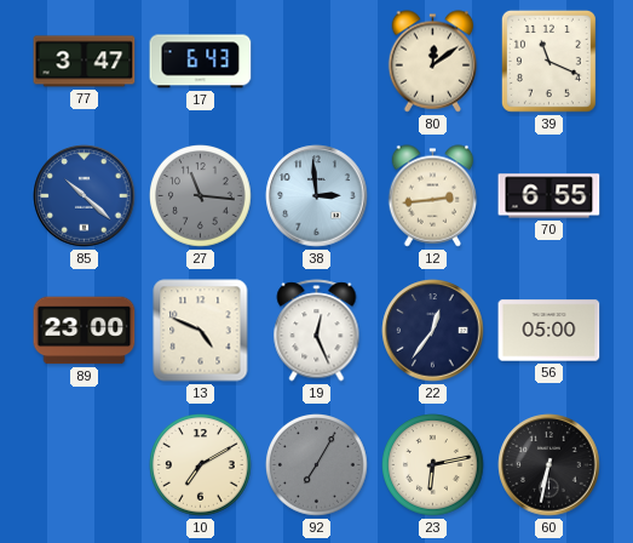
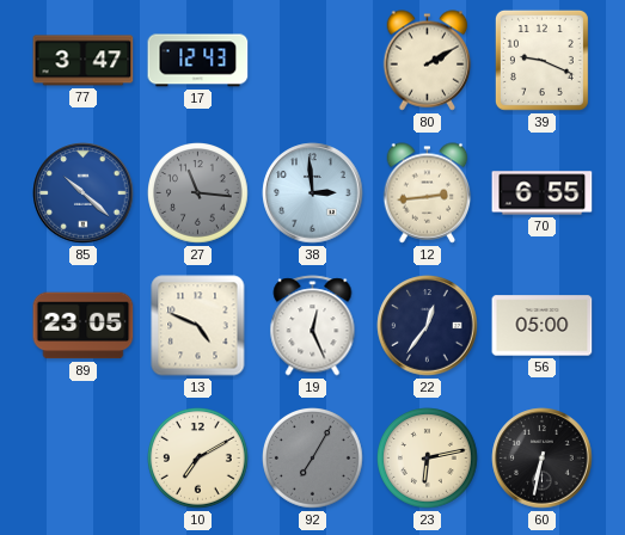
17: 6:43 -> 12:43 (198, 61)
80: 12:09 -> 2:10 (428, 61)
39: 11:19 -> 9:19 (541, 60)
89: 23:00 -> 23:05 (84, 326)
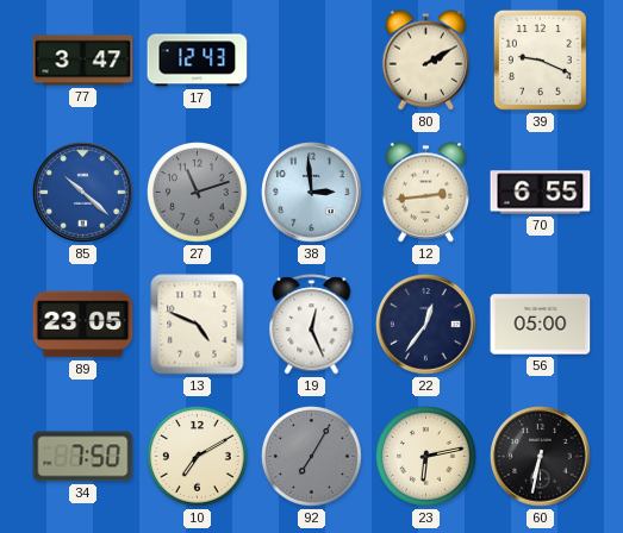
27: 11:16 -> 11:12 (198, 193)
34: none -> 7:50 (83, 457)
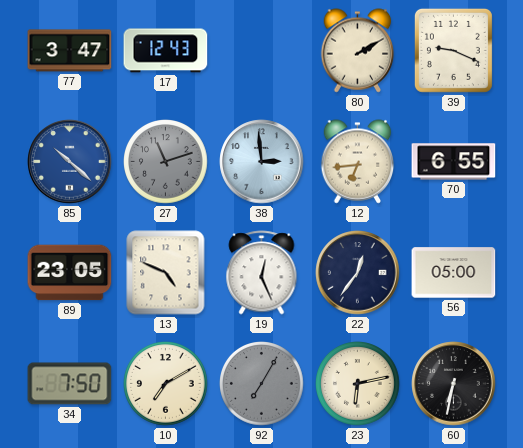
12: 2:44 -> 6:44 (358, 162)
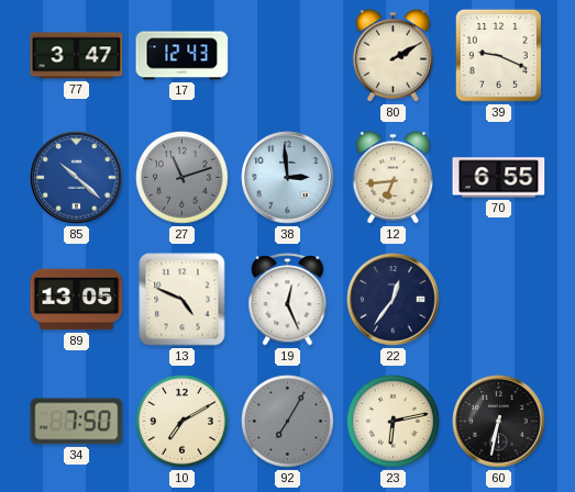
89: 23:05 -> 13:05 (77, 300)
56: 05:00 -> none (454, 273)
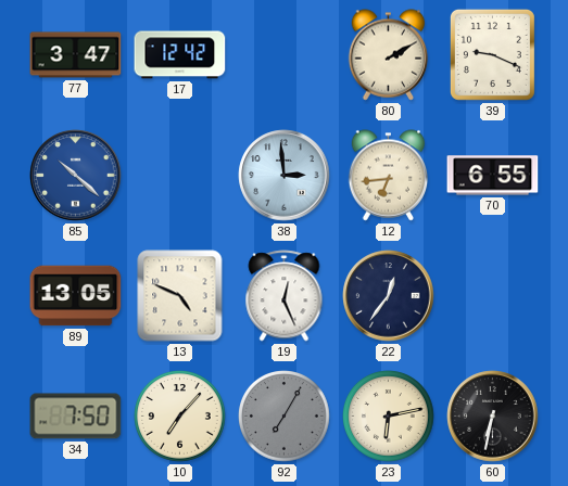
17: 12:43 -> 12:42 (180, 55)
27: 11:12 -> none (183, 178)
10: 7:10 -> 7:07 (180, 417)
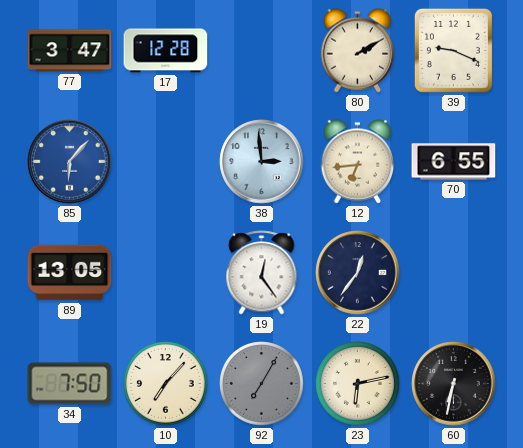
17: 12:42 -> 12:28 (166, 51)
85: 10:22 -> 6:07 (70, 162)
13: 4:49 -> none (180, 296)
19: 12:26 -> 12:24 (262, 273)
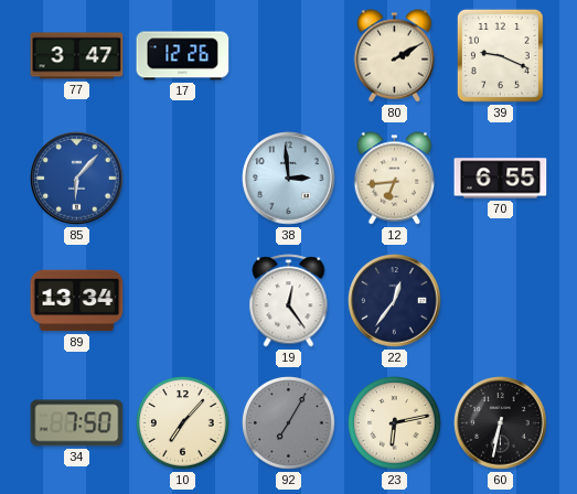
17: 12:28 -> 12:26 (183, 56)
89: 13:05 -> 13:34 (77, 301)
